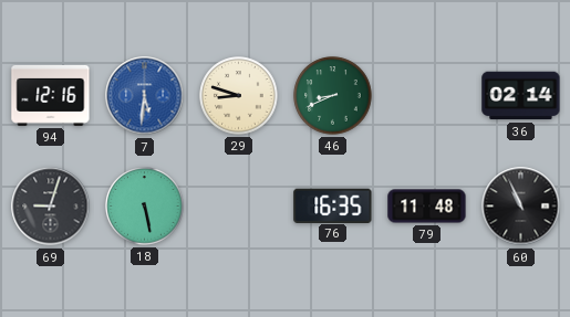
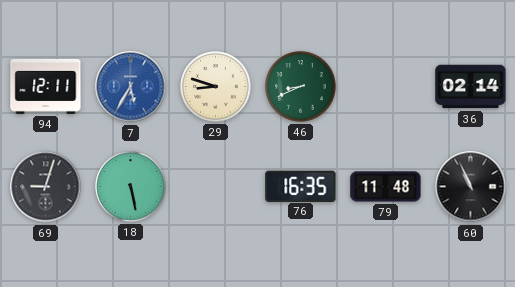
94: 12:16 -> 12:11 (46, 86)
7: 5:31 -> 5:35 (131, 87)
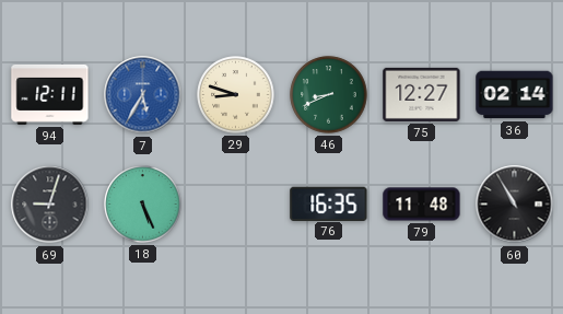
75: none -> 12:27 (422, 94)
18: 5:28 -> 5:26 (143, 205)
60: 10:56 -> 10:55 (515, 205)
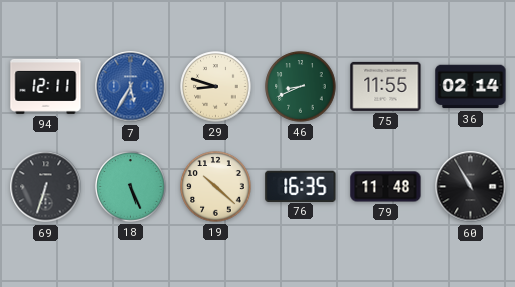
75: 12:27 -> 11:55 (386, 86)
69: 9:03 -> 6:33 (46, 187)
19: none -> 10:22 (216, 187)
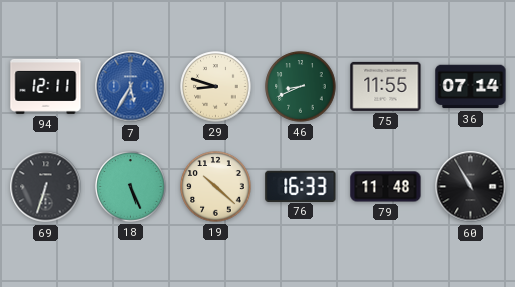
36: 02:14 -> 07:14 (471, 87)
76: 16:35 -> 16:33 (301, 186)
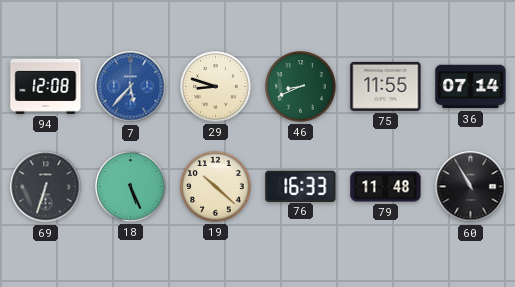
94: 12:11 -> 12:08 (46, 86)
7: 5:35 -> 5:37 (131, 87)
